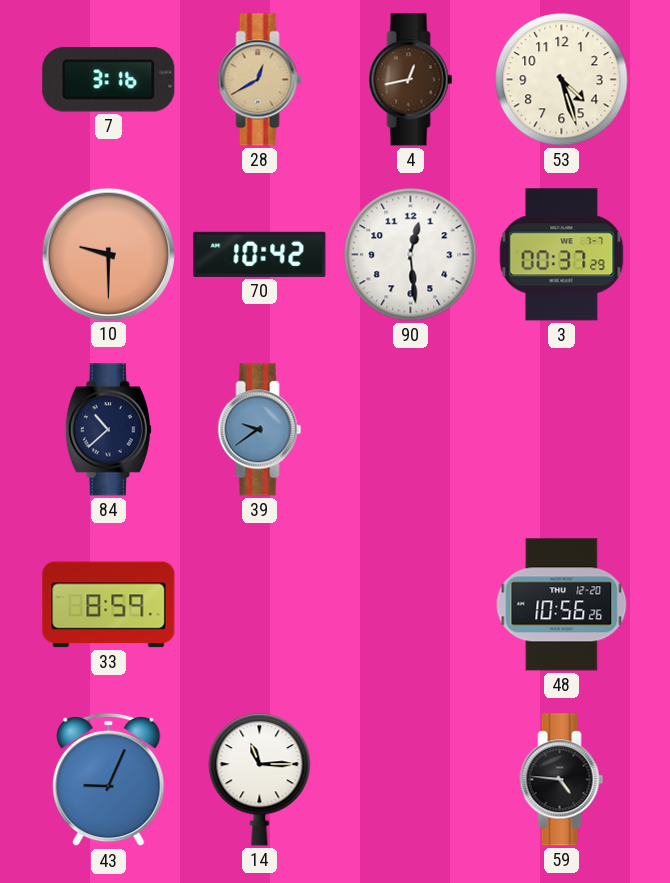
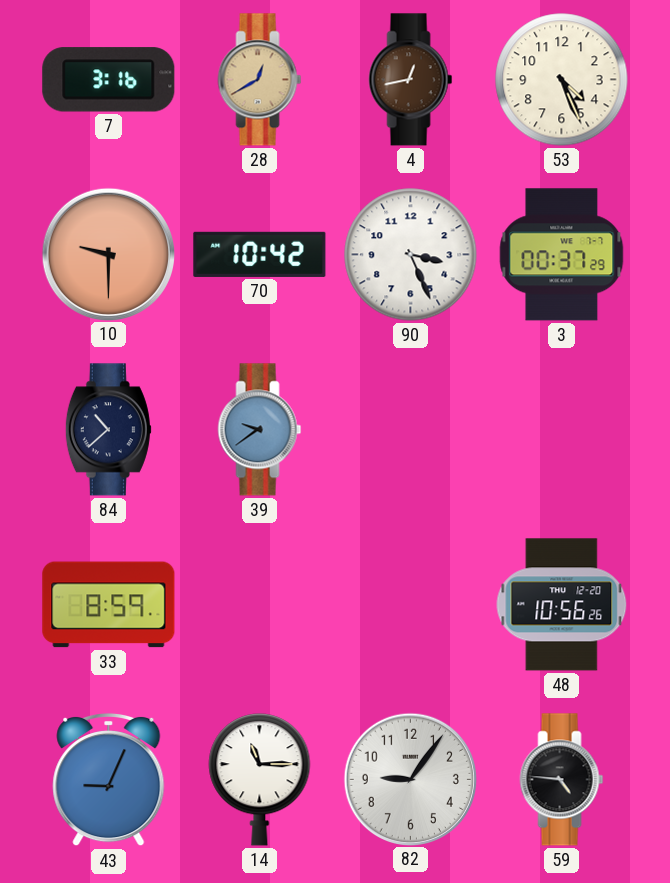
53: 4:27 -> 4:26 (562, 80)
90: 12:29 -> 3:26 (411, 255)
82: none -> 9:06 (410, 779)
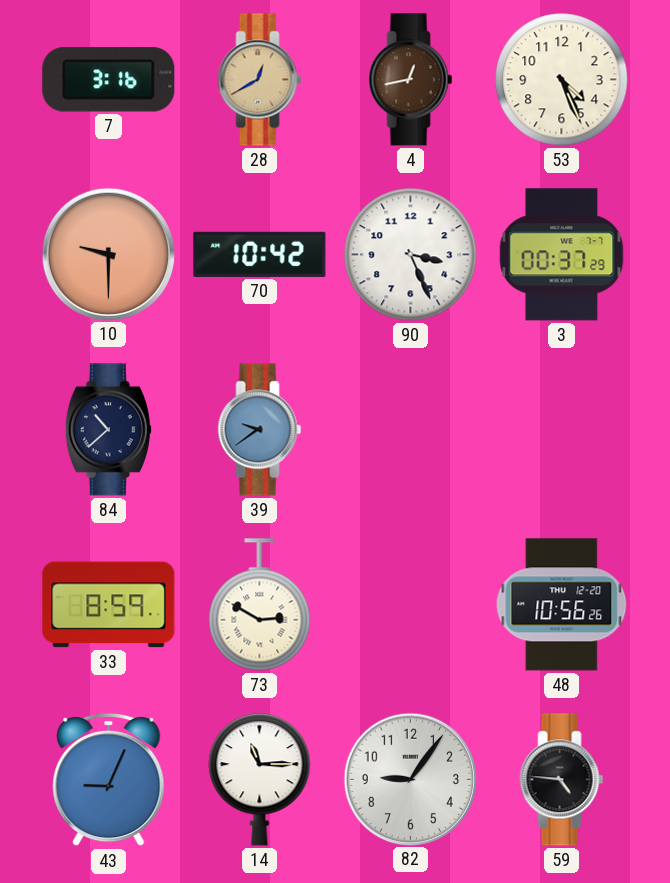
73: none -> 2:50 (260, 605)
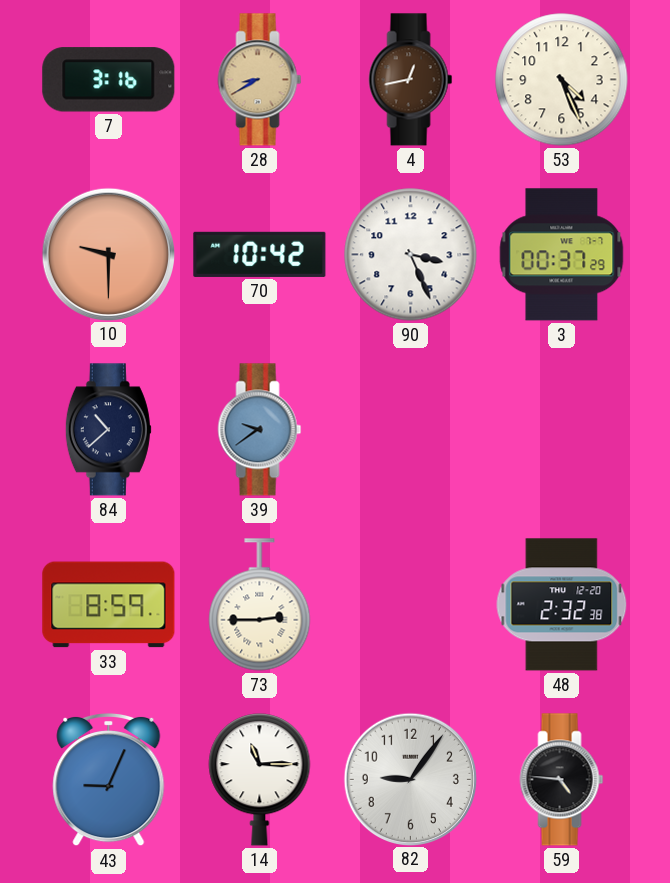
28: 12:40 -> 8:40 (260, 80)
73: 2:50 -> 2:45 (260, 605)
48: 10:56 -> 2:32 (562, 605)
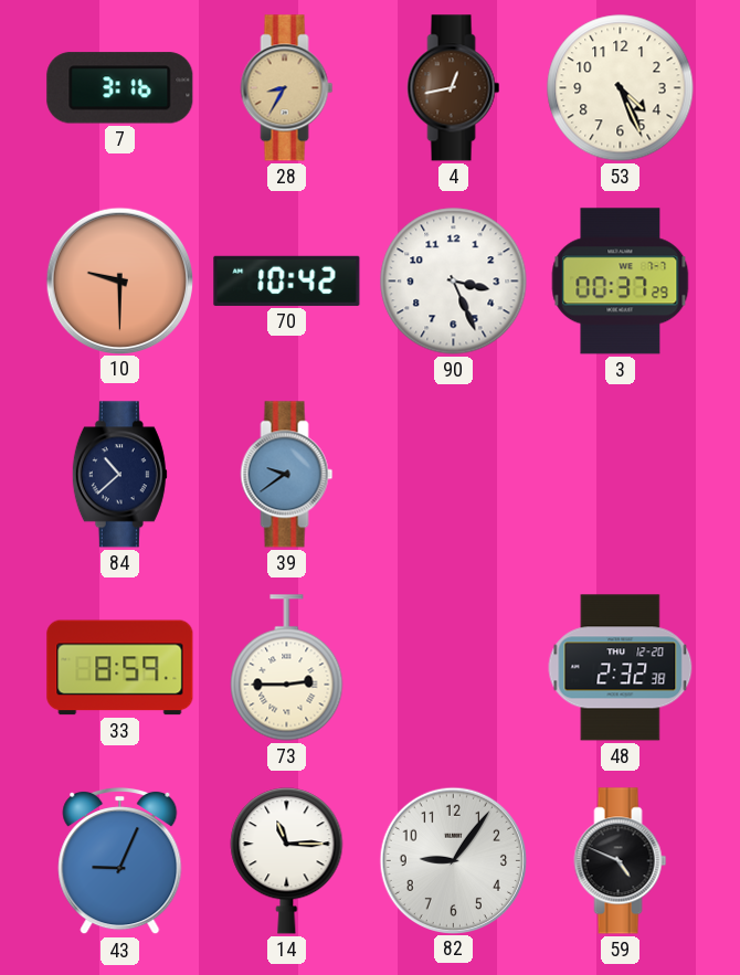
28: 8:40 -> 8:35 (287, 88)
59: 4:46 -> 4:49 (621, 861)
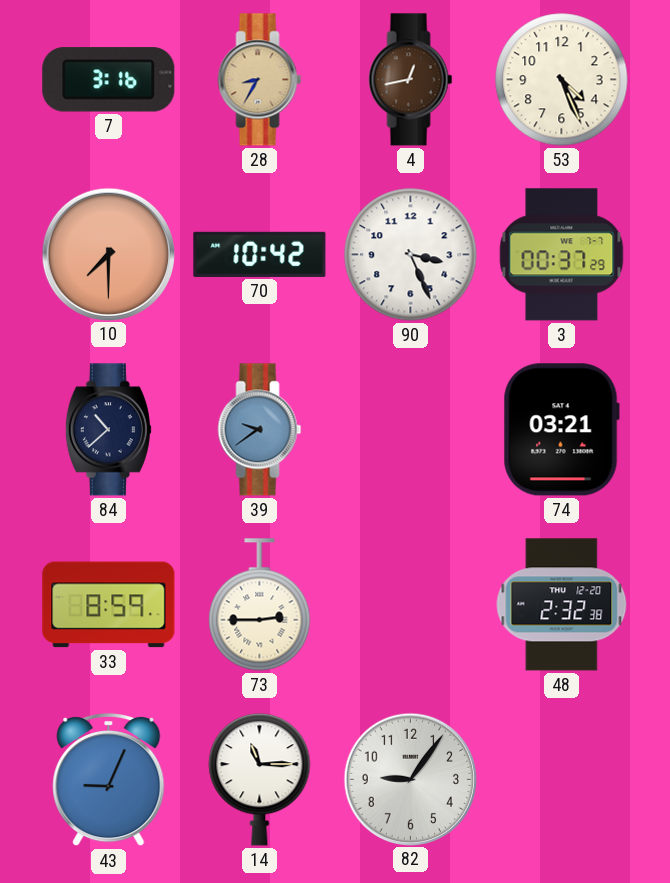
10: 9:30 -> 7:30 (108, 254)
74: none -> 03:21 (561, 430)
59: 4:49 -> none (621, 861)
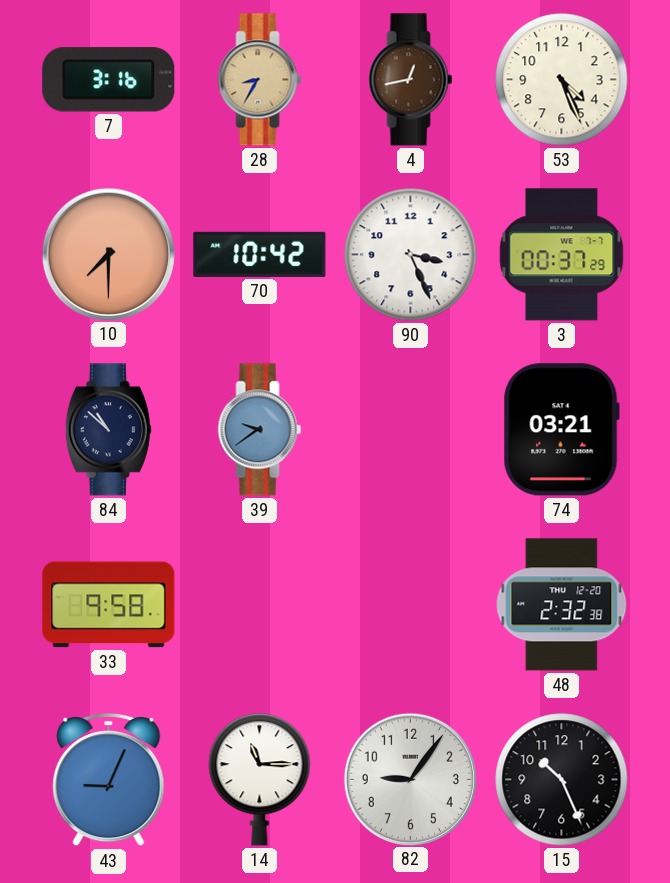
84: 10:38 -> 10:52 (108, 430)
33: 8:59 -> 9:58 (109, 605)
73: 2:45 -> none (260, 605)
15: none -> 10:26 (562, 780)
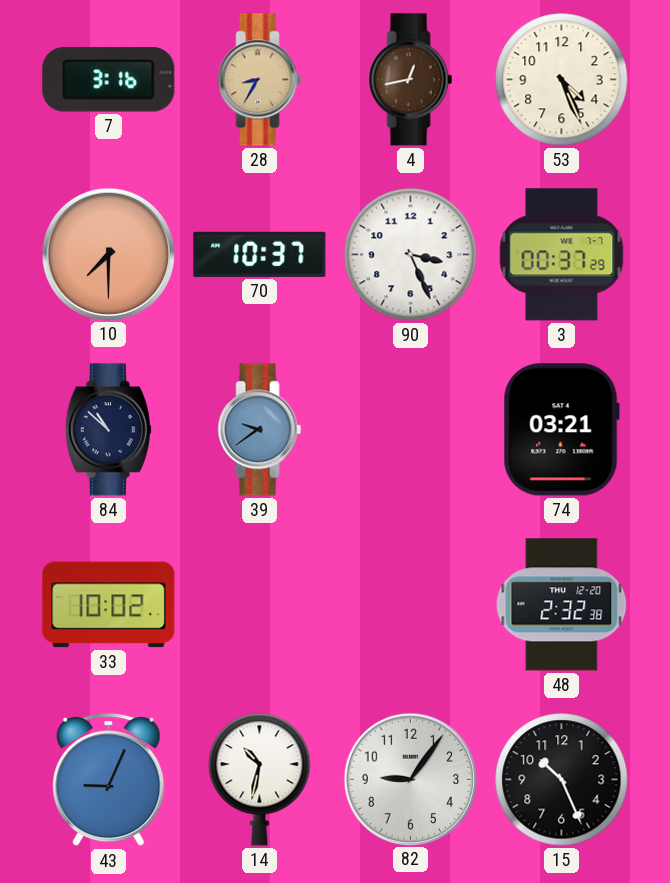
70: 10:42 -> 10:37 (260, 254)
33: 9:58 -> 10:02 (109, 605)
14: 11:15 -> 10:32 (260, 780)
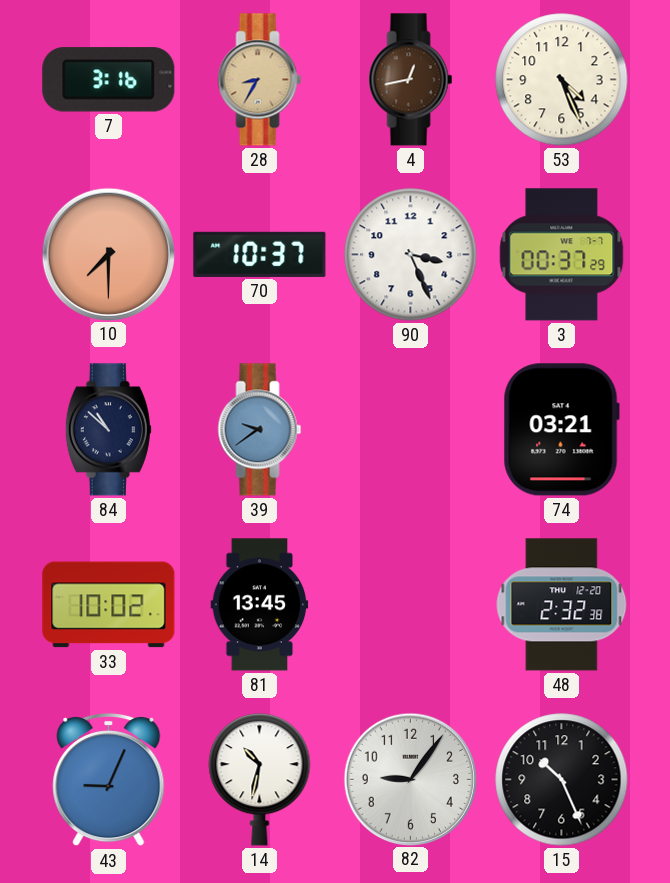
81: none -> 13:45 (260, 605)
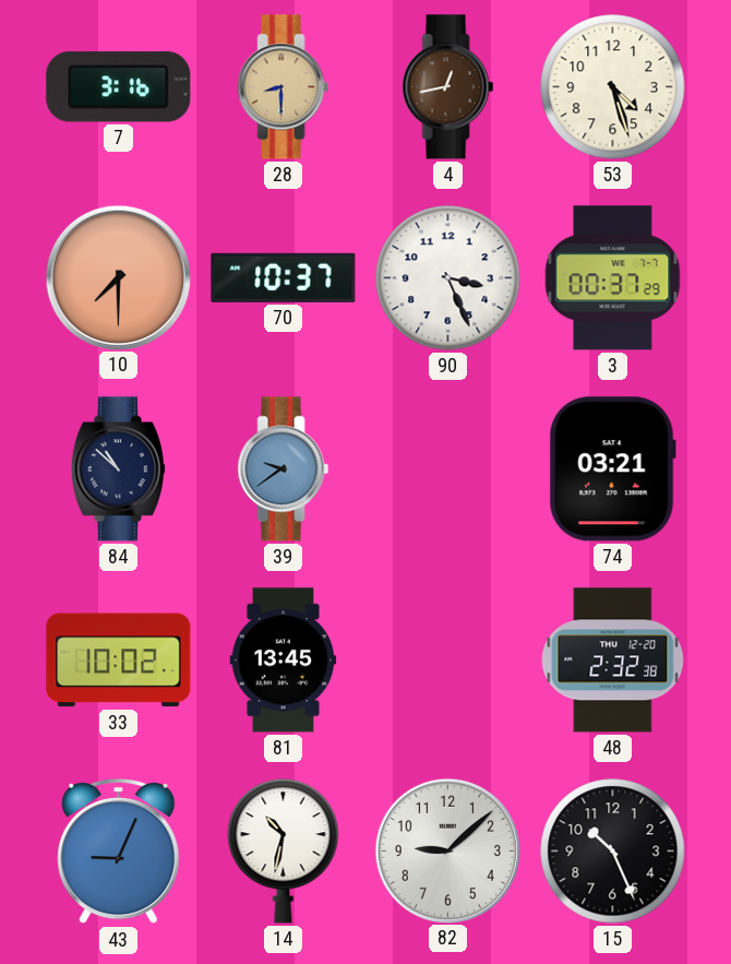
28: 8:35 -> 8:30 (284, 87)
53: 4:26 -> 4:27 (613, 87)
82: 9:06 -> 9:08 (447, 850)
